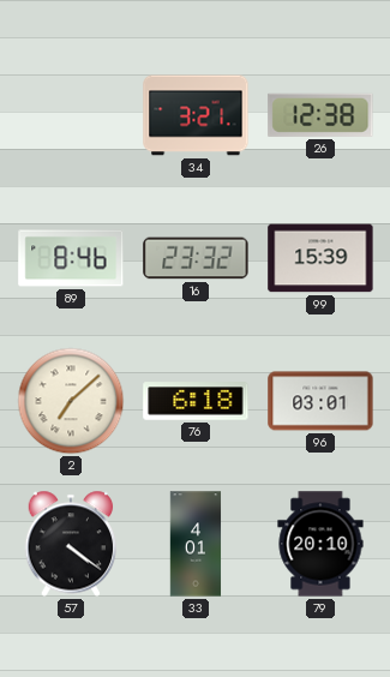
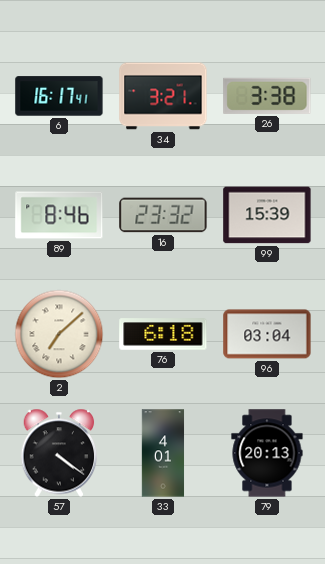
6: none -> 16:17 (59, 96)
26: 12:38 -> 3:38 (267, 96)
96: 03:01 -> 03:04 (267, 334)
79: 20:10 -> 20:13 (267, 453)
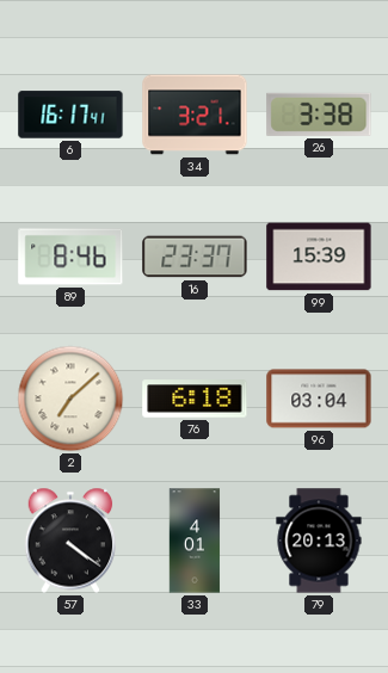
16: 23:32 -> 23:37 (195, 257)
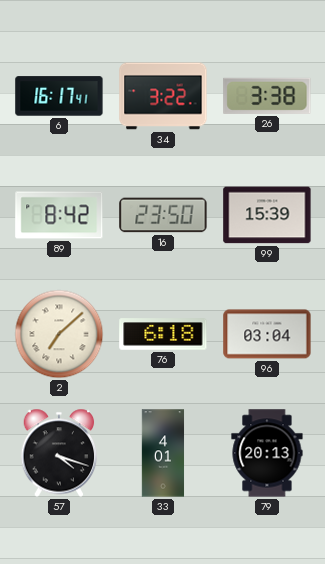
34: 3:21 -> 3:22 (163, 96)
89: 8:46 -> 8:42 (59, 215)
16: 23:37 -> 23:50 (163, 215)
57: 4:21 -> 4:18 (59, 453)
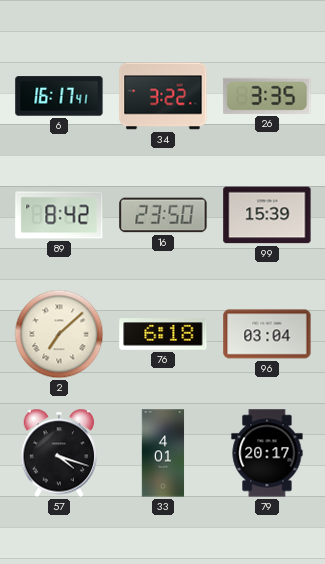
26: 3:38 -> 3:35 (267, 96)
79: 20:13 -> 20:17 (267, 453)
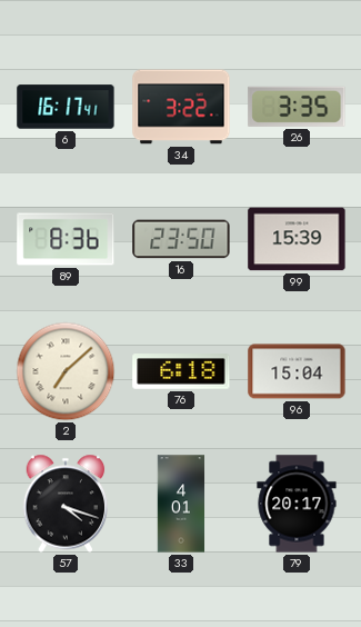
89: 8:42 -> 8:36 (66, 239)
96: 03:04 -> 15:04 (297, 371)
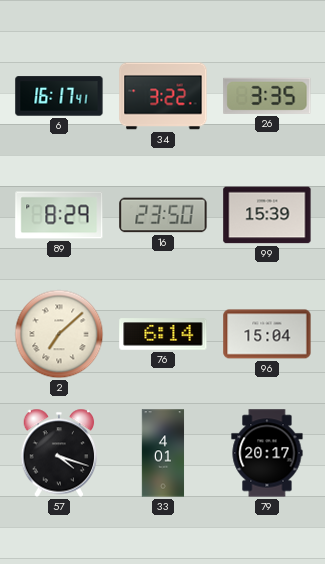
89: 8:36 -> 8:29 (59, 215)
76: 6:18 -> 6:14 (163, 334)
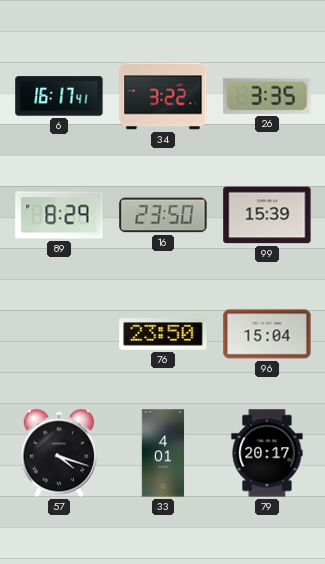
2: 7:08 -> none (59, 334)
76: 6:14 -> 23:50 (163, 334)
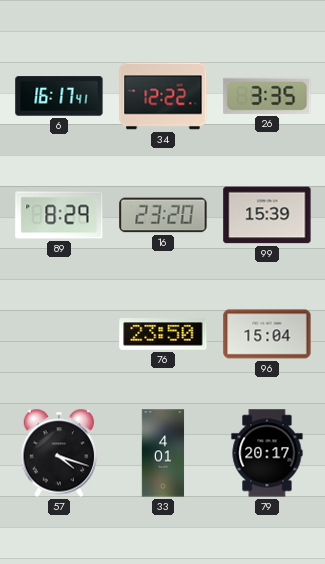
34: 3:22 -> 12:22 (163, 96)
16: 23:50 -> 23:20 (163, 215)
